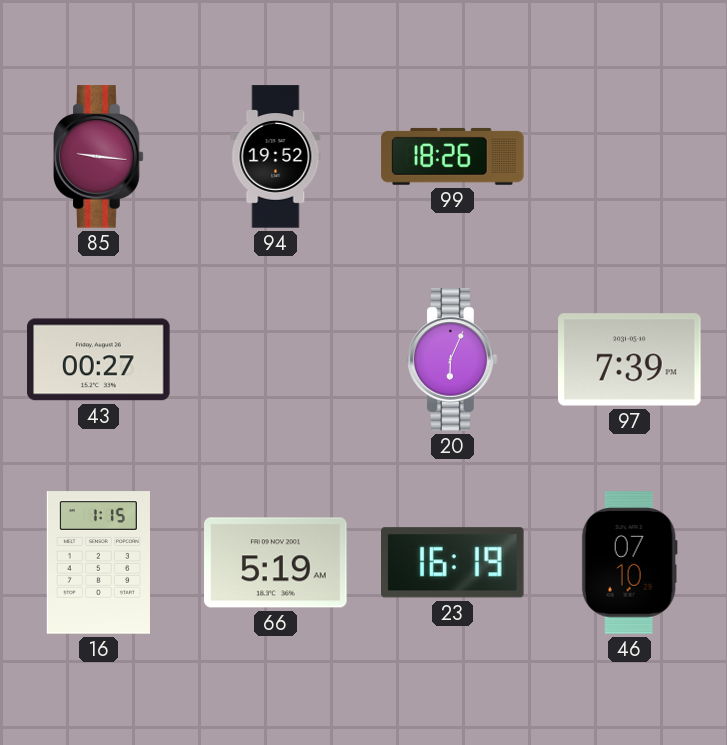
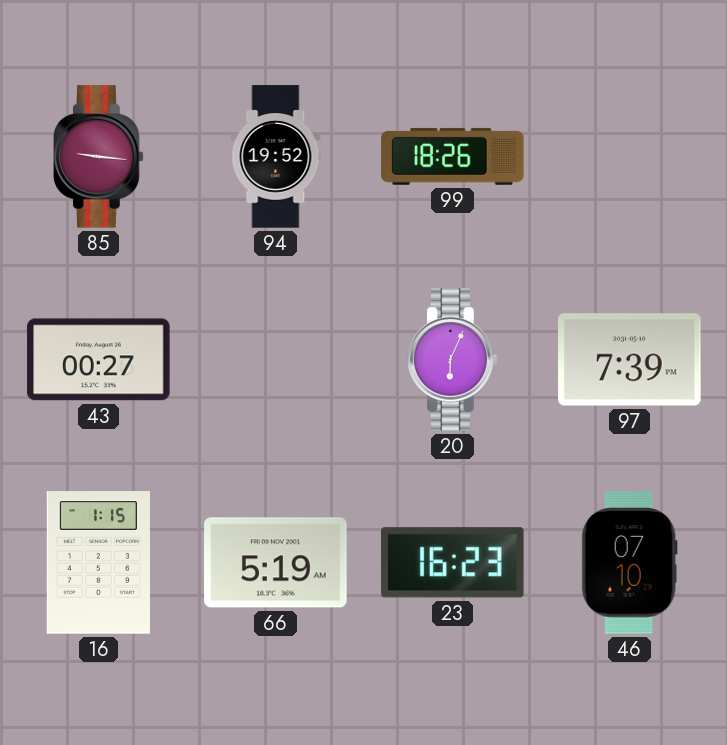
23: 16:19 -> 16:23 (453, 563)
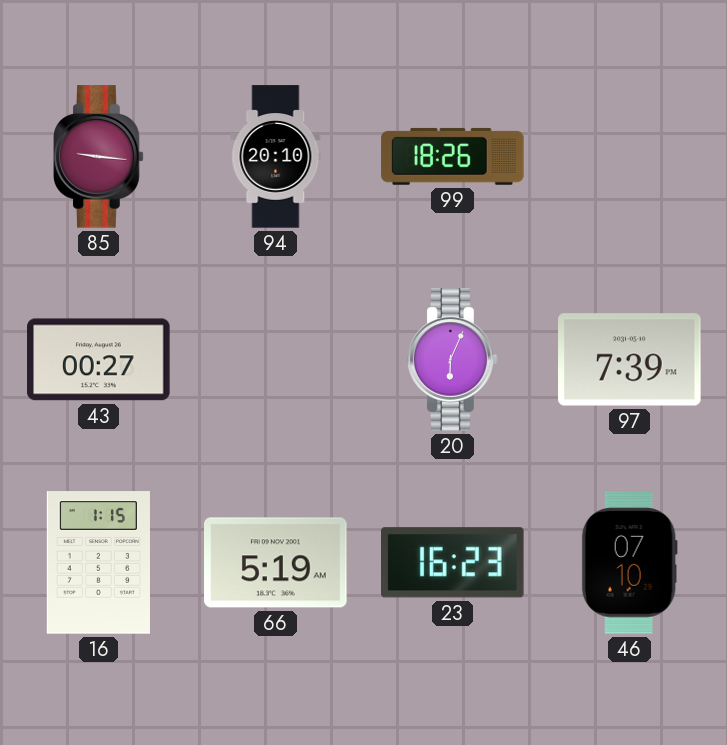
94: 19:52 -> 20:10 (276, 157)
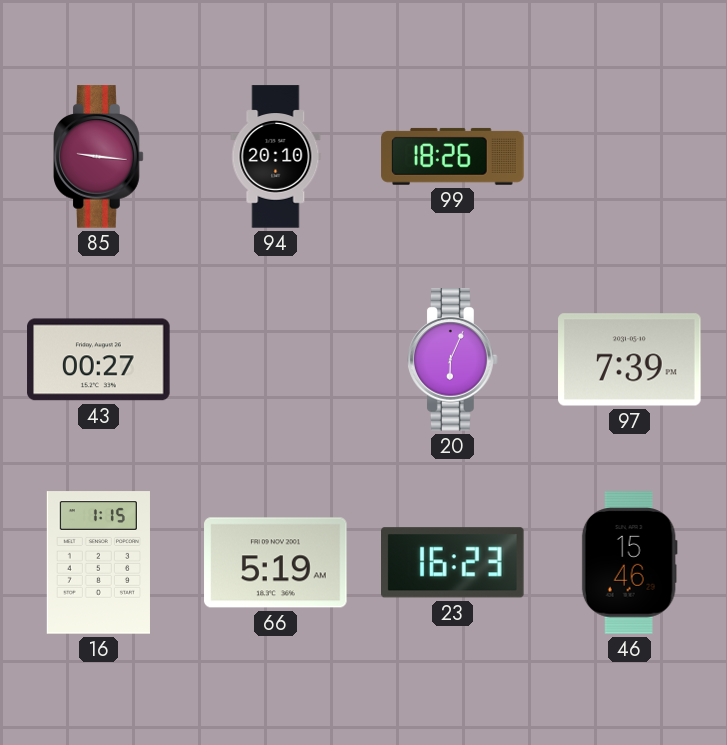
46: 07:10 -> 15:46 (629, 563)
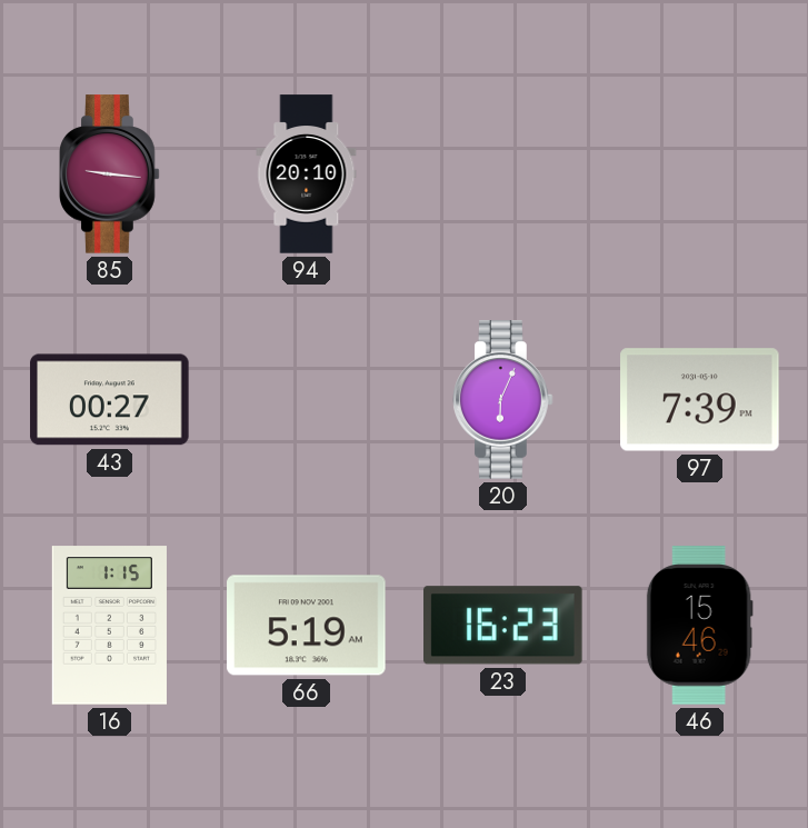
99: 18:26 -> none (453, 156)
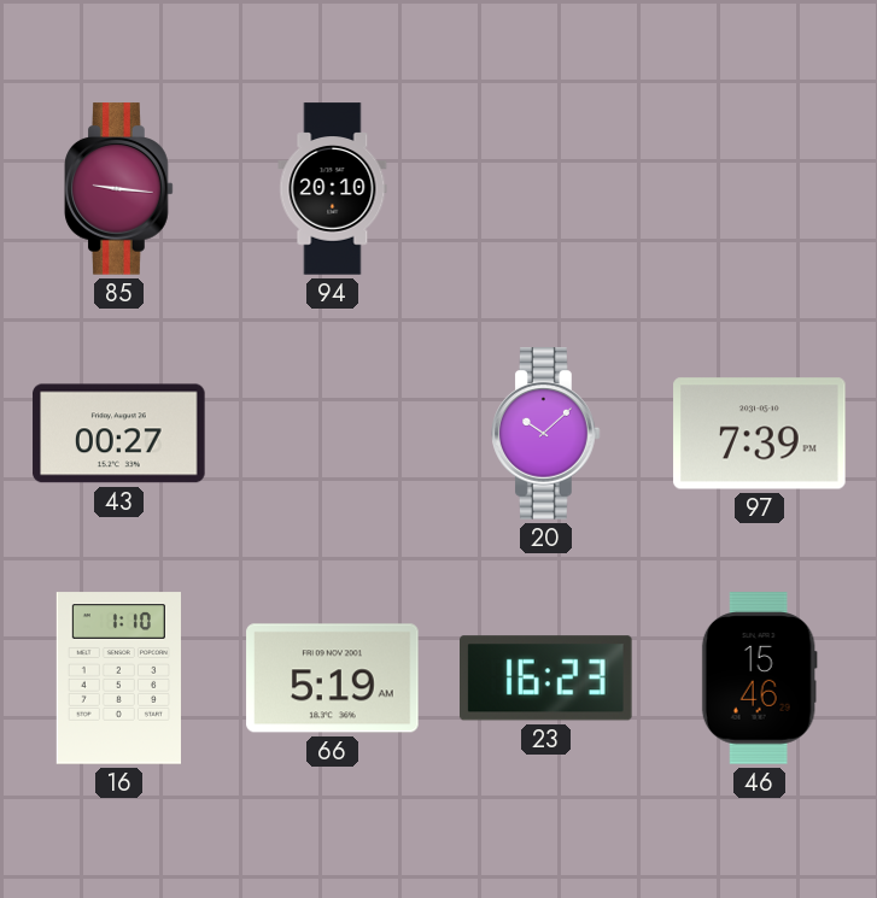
20: 6:04 -> 10:08 (546, 434)
16: 1:15 -> 1:10 (118, 679)
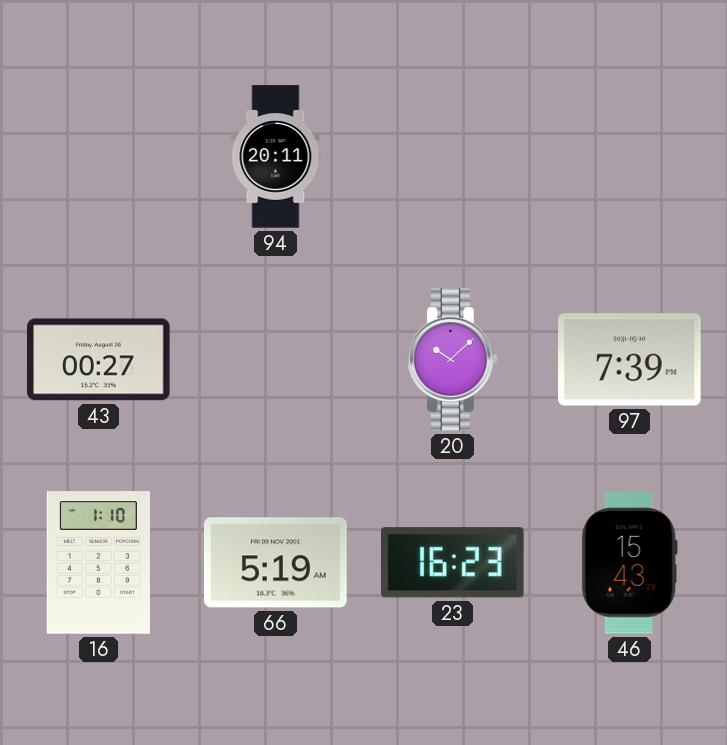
85: 9:16 -> none (119, 189)
94: 20:10 -> 20:11 (276, 157)
46: 15:46 -> 15:43 (629, 563)
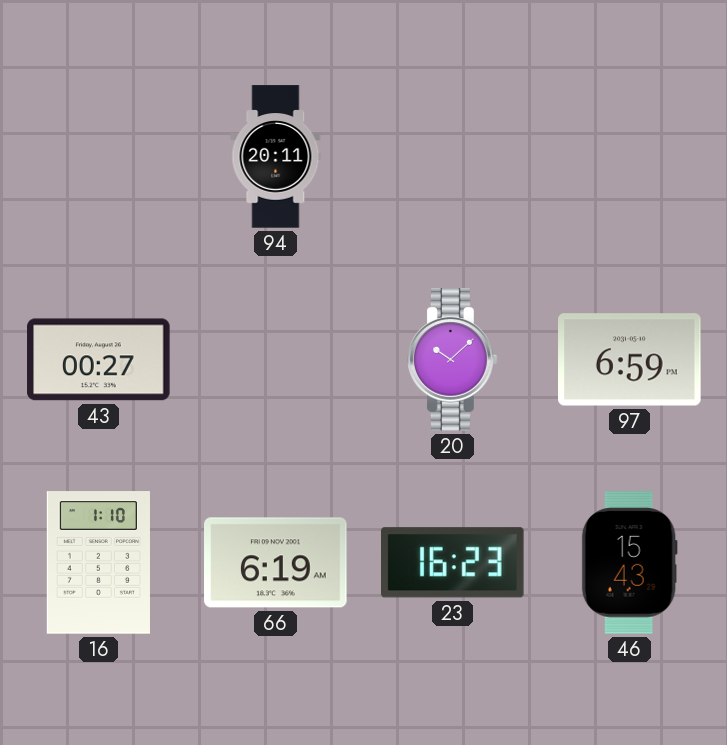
97: 7:39 -> 6:59 (630, 360)
66: 5:19 -> 6:19 (276, 563)
